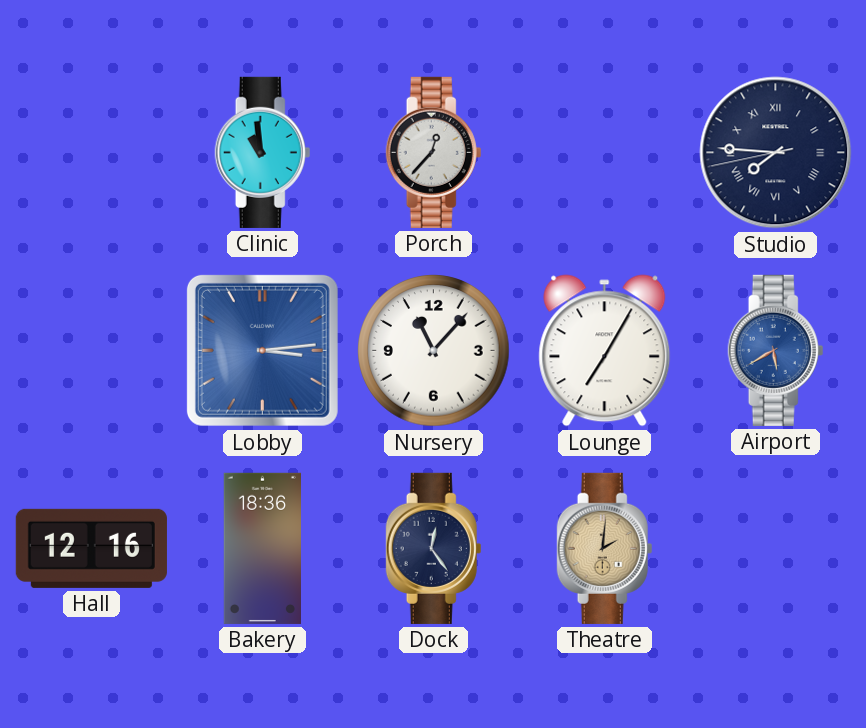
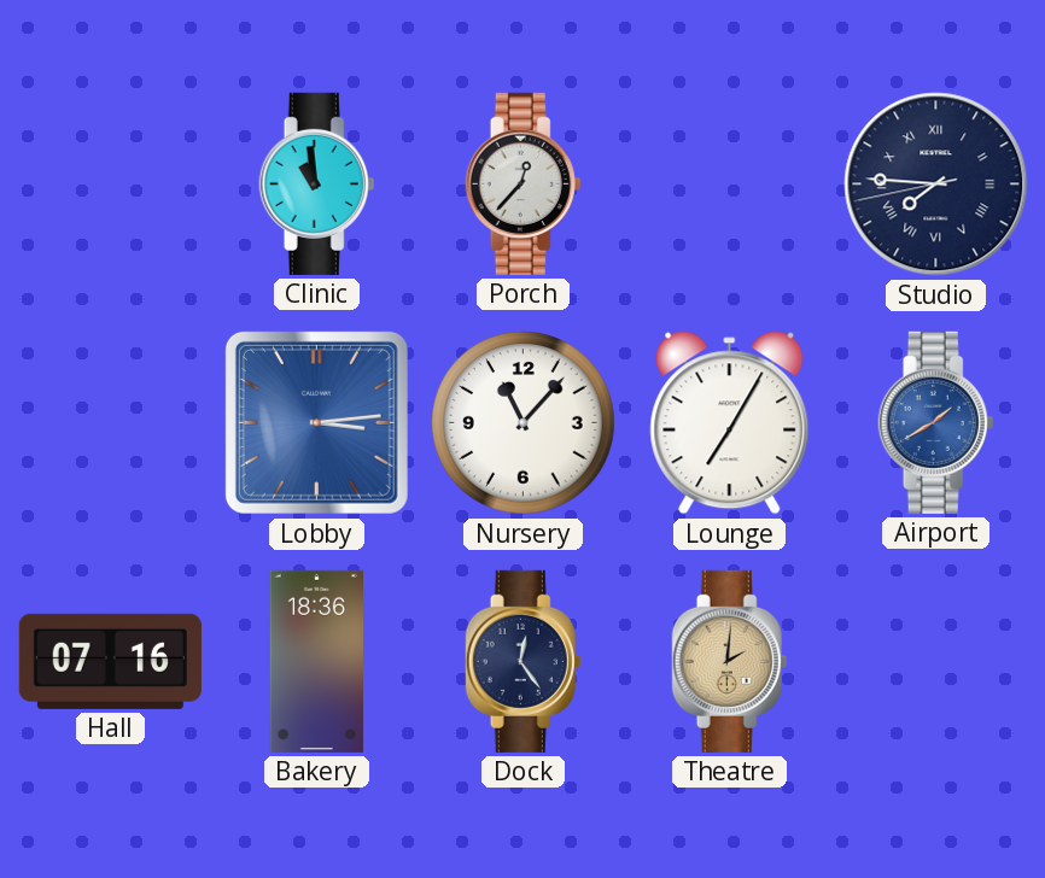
Airport: 5:40 -> 1:40 (936, 422)
Hall: 12:16 -> 07:16 (110, 661)
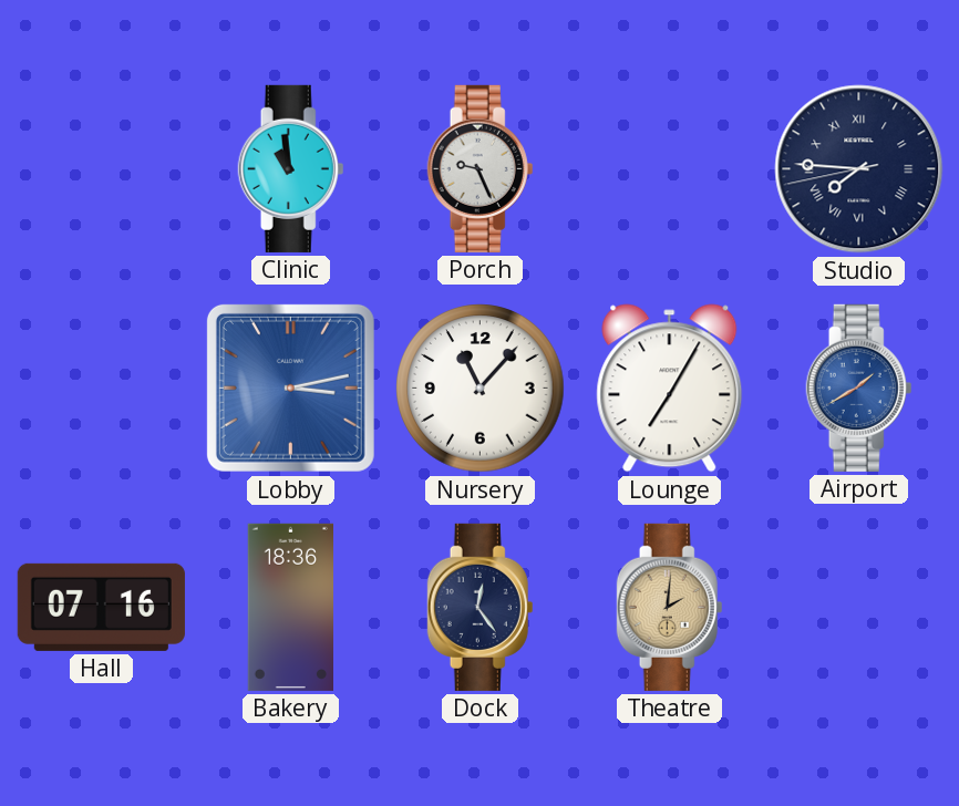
Porch: 12:37 -> 9:26 (481, 168)
Lobby: 3:14 -> 3:13 (290, 387)
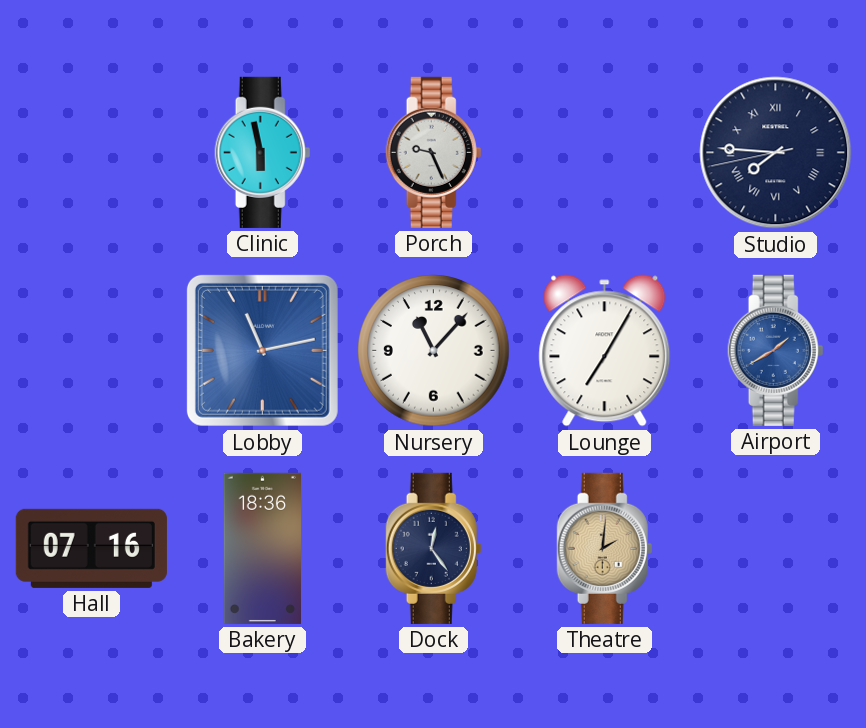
Clinic: 10:59 -> 5:58 (263, 152)
Lobby: 3:13 -> 11:13 (262, 350)
